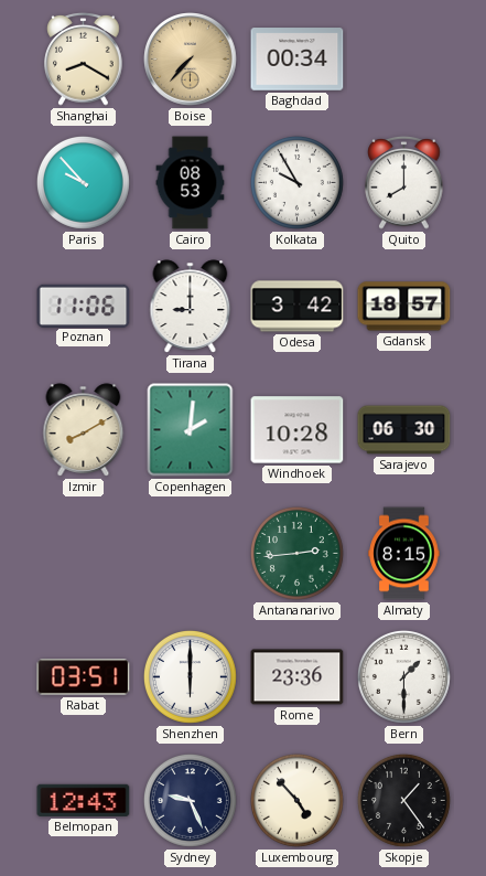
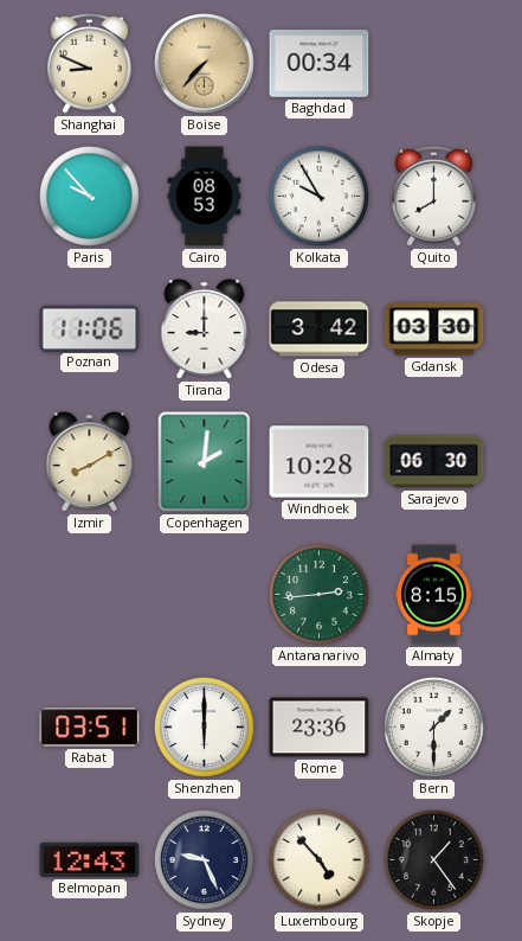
Shanghai: 8:20 -> 8:49 (90, 63)
Gdansk: 18:57 -> 03:30 (434, 329)
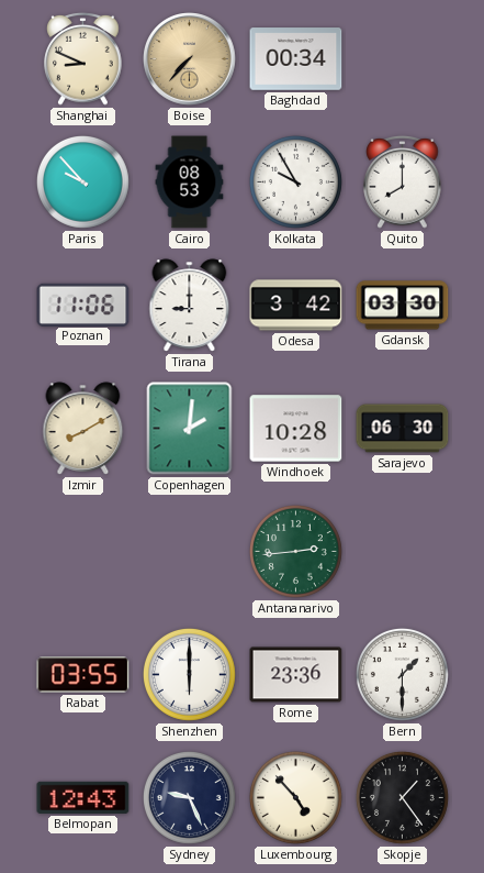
Almaty: 8:15 -> none (434, 595)
Rabat: 03:51 -> 03:55 (83, 675)
